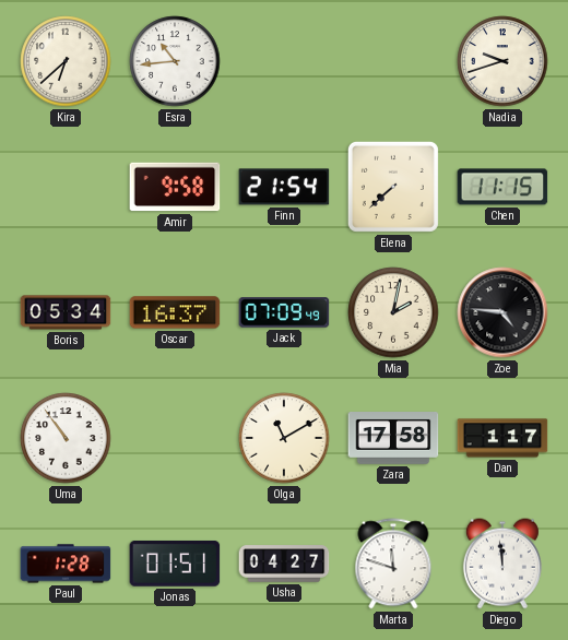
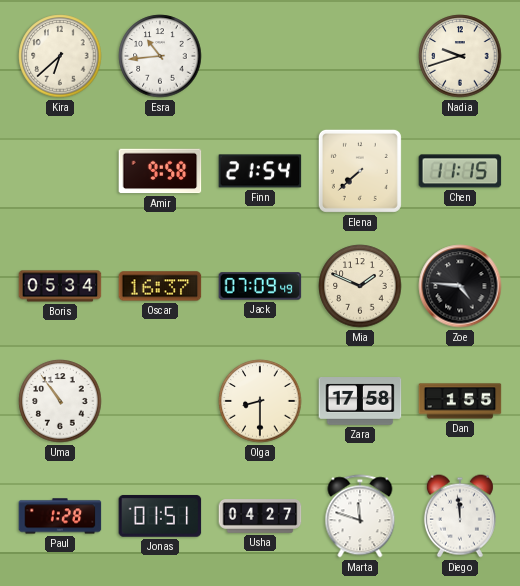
Mia: 2:02 -> 1:49 (360, 286)
Olga: 11:10 -> 8:30 (260, 401)
Dan: 1:17 -> 1:55 (460, 401)
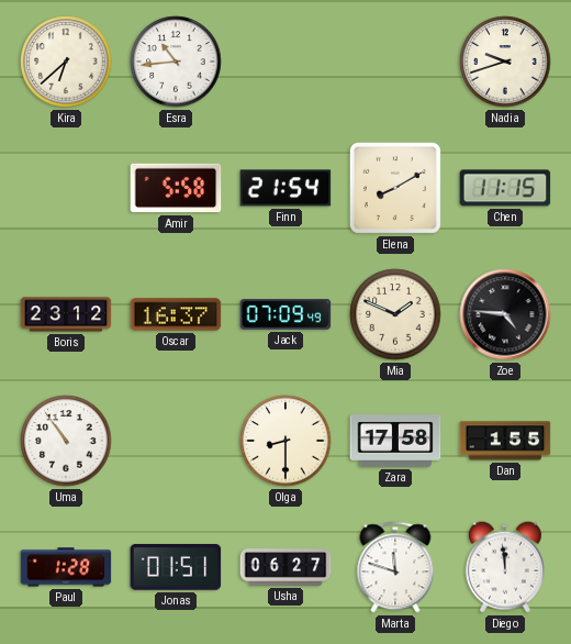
Amir: 9:58 -> 5:58 (176, 188)
Elena: 7:38 -> 8:10 (395, 188)
Boris: 05:34 -> 23:12 (66, 314)
Usha: 04:27 -> 06:27 (285, 567)
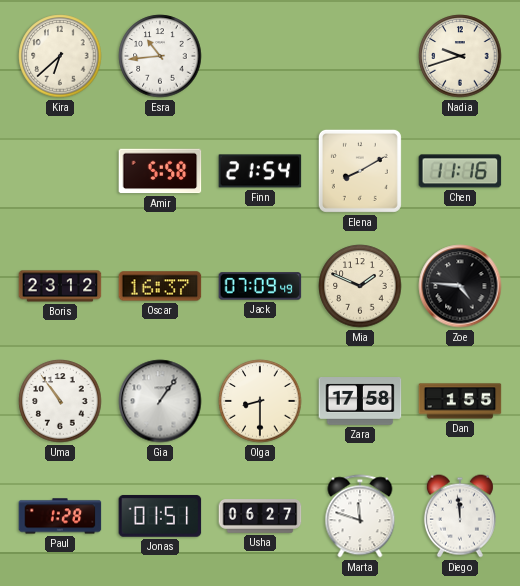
Chen: 11:15 -> 11:16 (460, 171)
Gia: none -> 1:06 (160, 401)
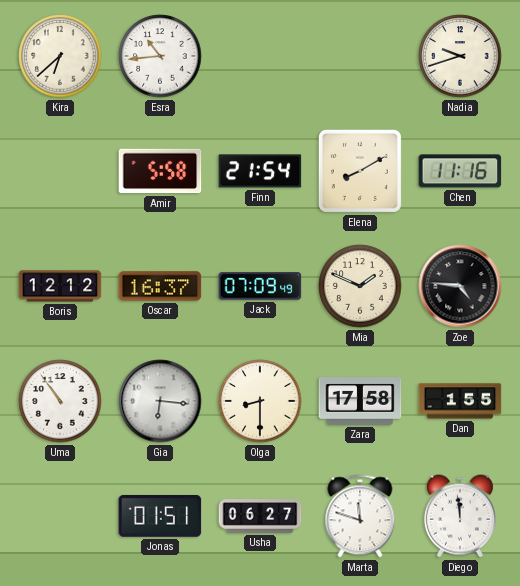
Boris: 23:12 -> 12:12 (60, 286)
Gia: 1:06 -> 6:16 (160, 401)
Paul: 1:28 -> none (60, 516)
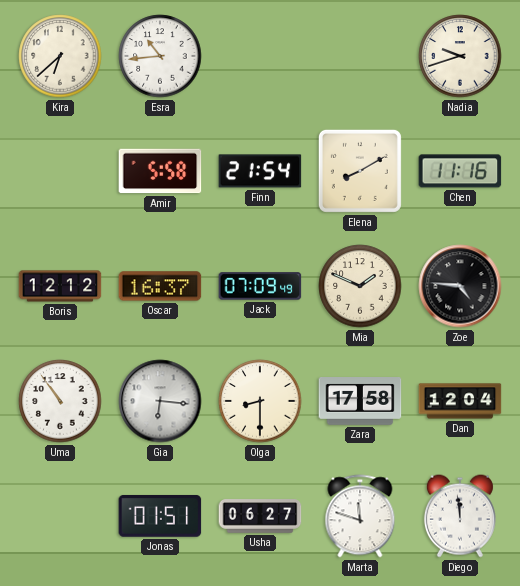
Dan: 1:55 -> 12:04 (460, 401)
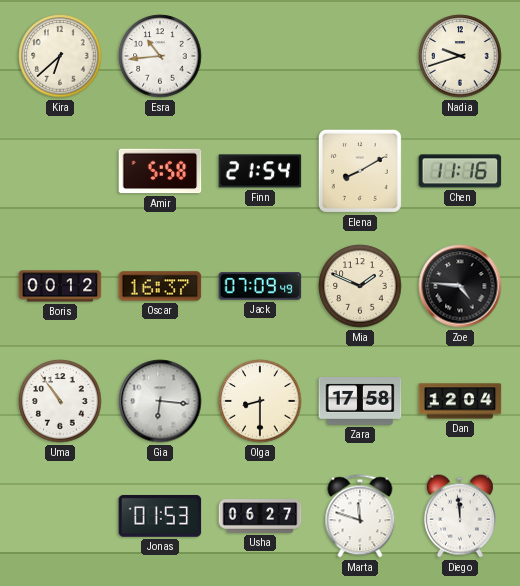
Boris: 12:12 -> 00:12 (60, 286)
Jonas: 01:51 -> 01:53 (160, 516)
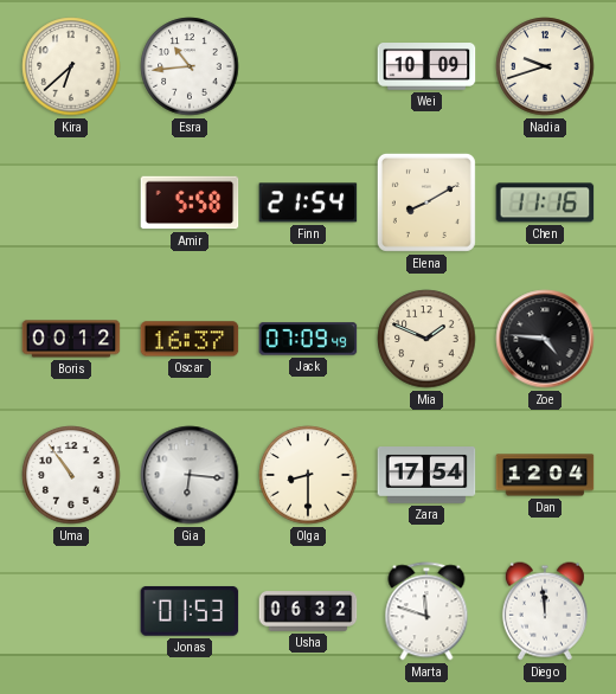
Wei: none -> 10:09 (426, 66)
Zara: 17:58 -> 17:54 (426, 476)
Usha: 06:27 -> 06:32 (308, 611)
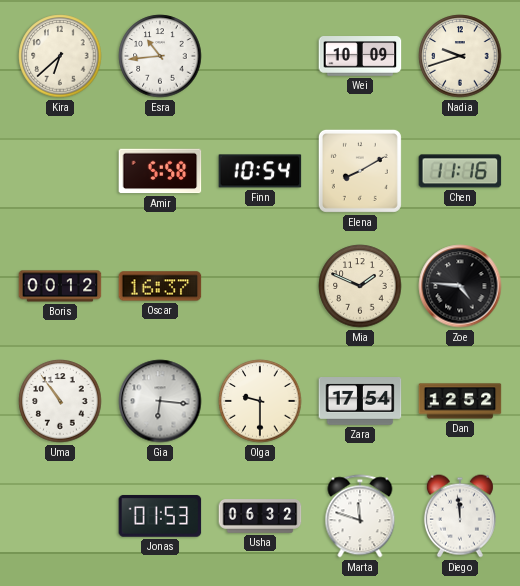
Finn: 21:54 -> 10:54 (260, 171)
Jack: 07:09 -> none (308, 339)
Olga: 8:30 -> 9:30 (260, 401)
Dan: 12:04 -> 12:52 (460, 401)
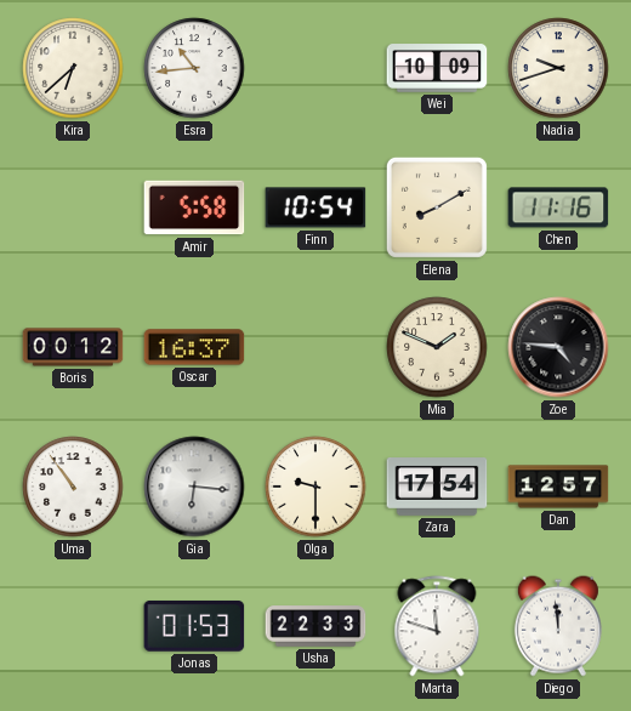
Dan: 12:52 -> 12:57 (558, 487)
Usha: 06:32 -> 22:33 (315, 626)
